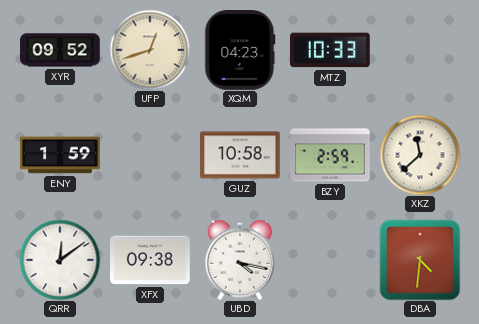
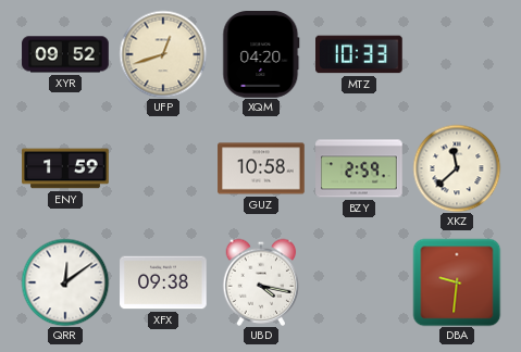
XQM: 04:23 -> 04:20 (261, 55)
DBA: 4:31 -> 9:31 (457, 282)
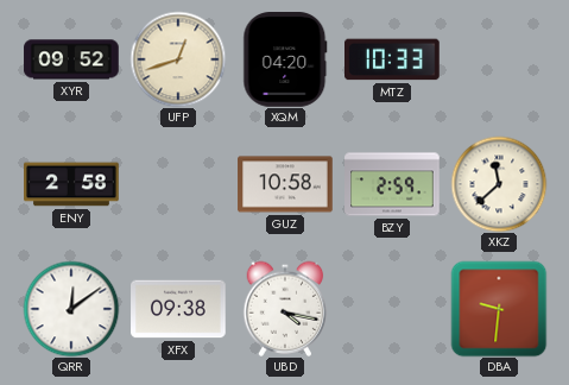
ENY: 1:59 -> 2:58 (71, 184)
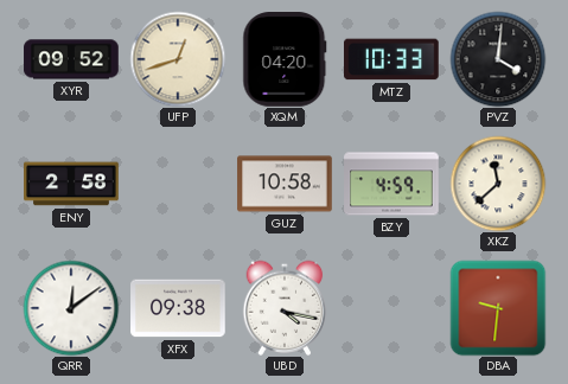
PVZ: none -> 4:01 (498, 59)
BZY: 2:59 -> 4:59 (391, 184)
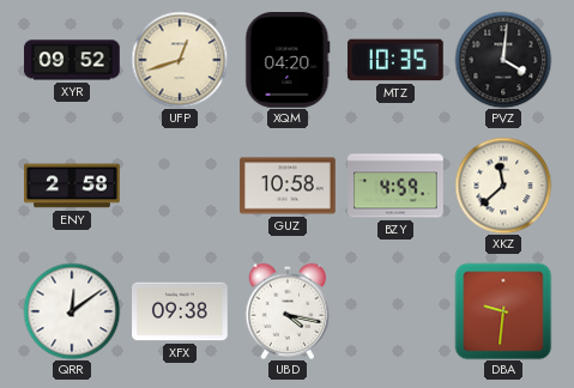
MTZ: 10:33 -> 10:35 (397, 60)
